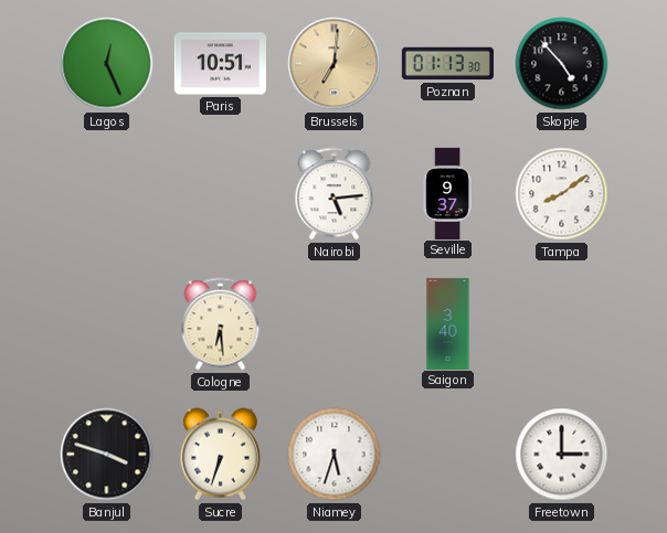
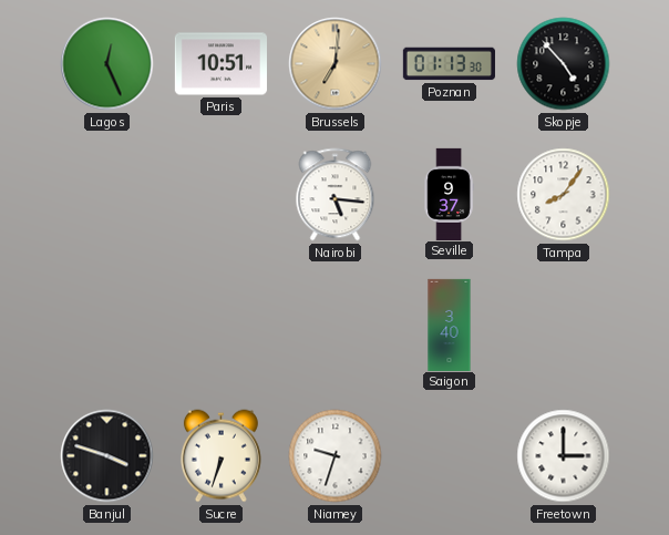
Nairobi: 5:14 -> 5:16 (336, 195)
Tampa: 8:09 -> 8:06 (564, 195)
Cologne: 6:29 -> none (221, 324)
Niamey: 5:33 -> 9:33 (336, 456)
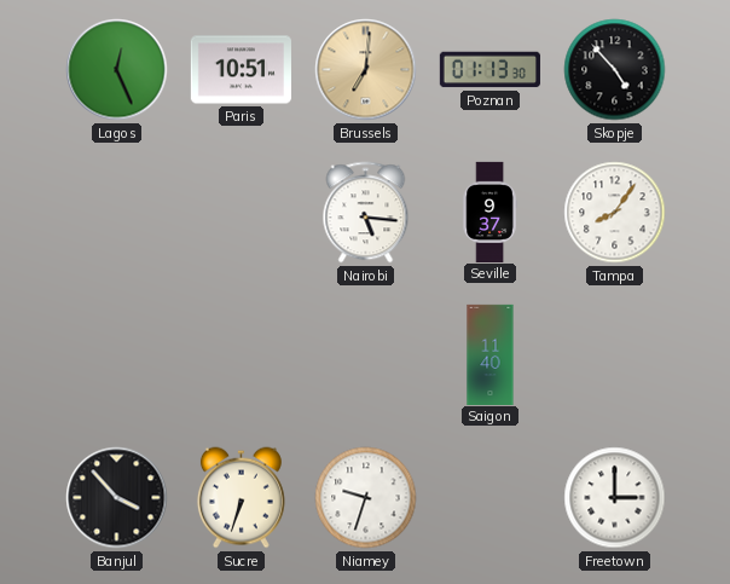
Saigon: 3:40 -> 11:40 (491, 354)
Banjul: 3:48 -> 3:53 (117, 498)
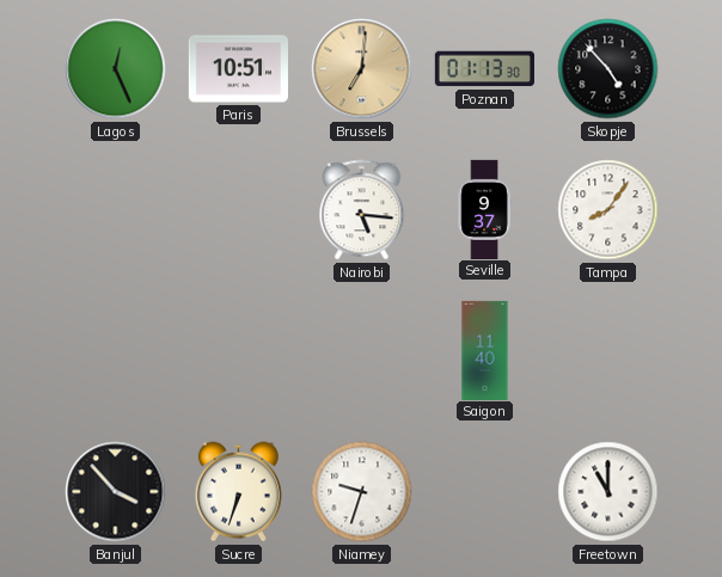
Freetown: 3:00 -> 11:00 (608, 492)
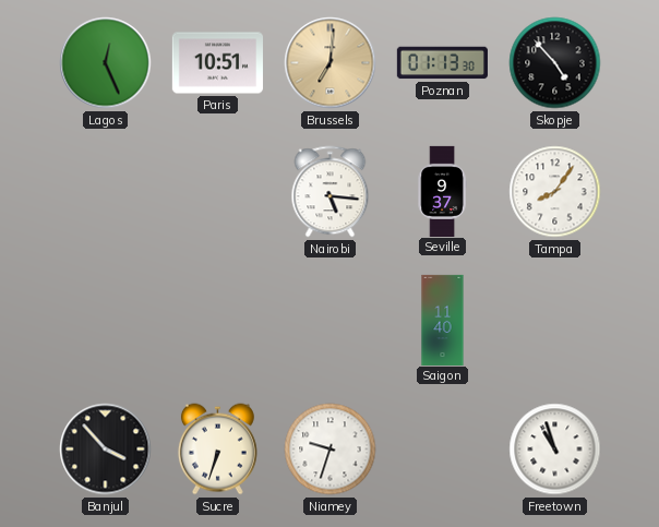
Freetown: 11:00 -> 10:57 (555, 450)
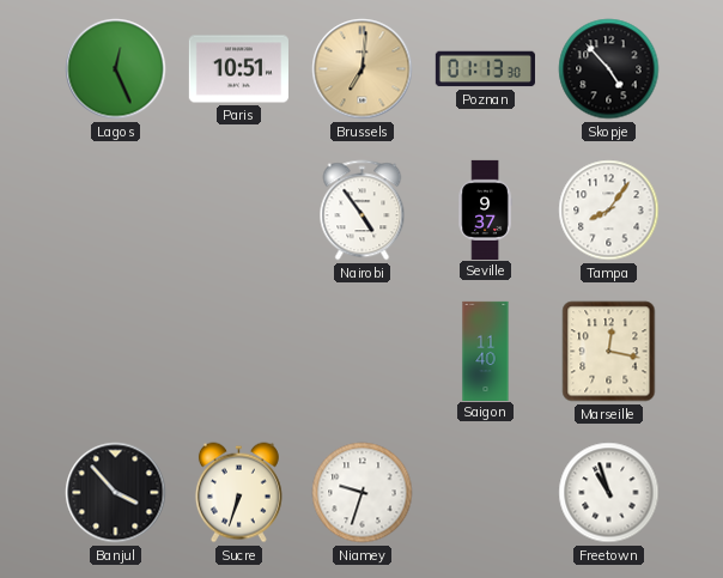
Nairobi: 5:16 -> 4:54 (363, 211)
Marseille: none -> 12:17 (609, 352)
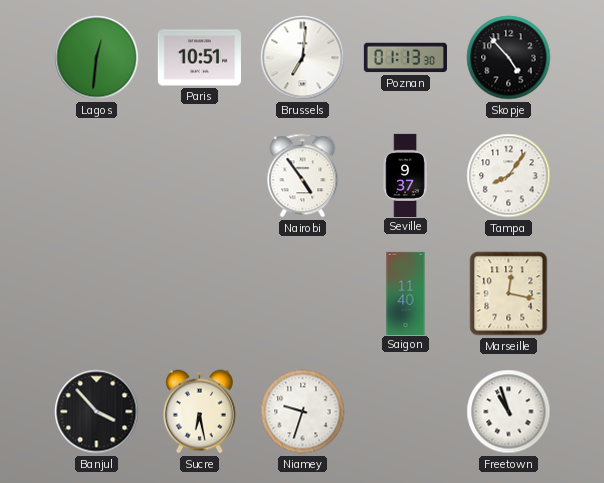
Lagos: 12:26 -> 12:31 (97, 58)
Brussels dial: champagne -> white (303, 58)
Sucre: 6:33 -> 6:28 (199, 412)
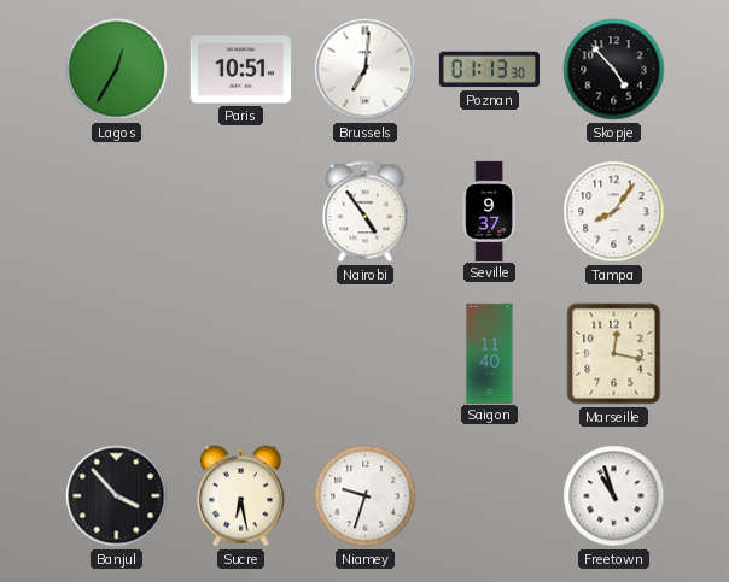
Lagos: 12:31 -> 12:35 (117, 70)
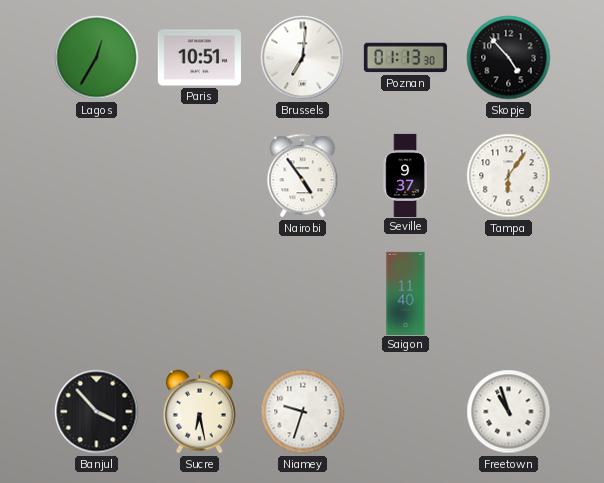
Tampa: 8:06 -> 6:06 (509, 176)
Marseille: 12:17 -> none (614, 354)
